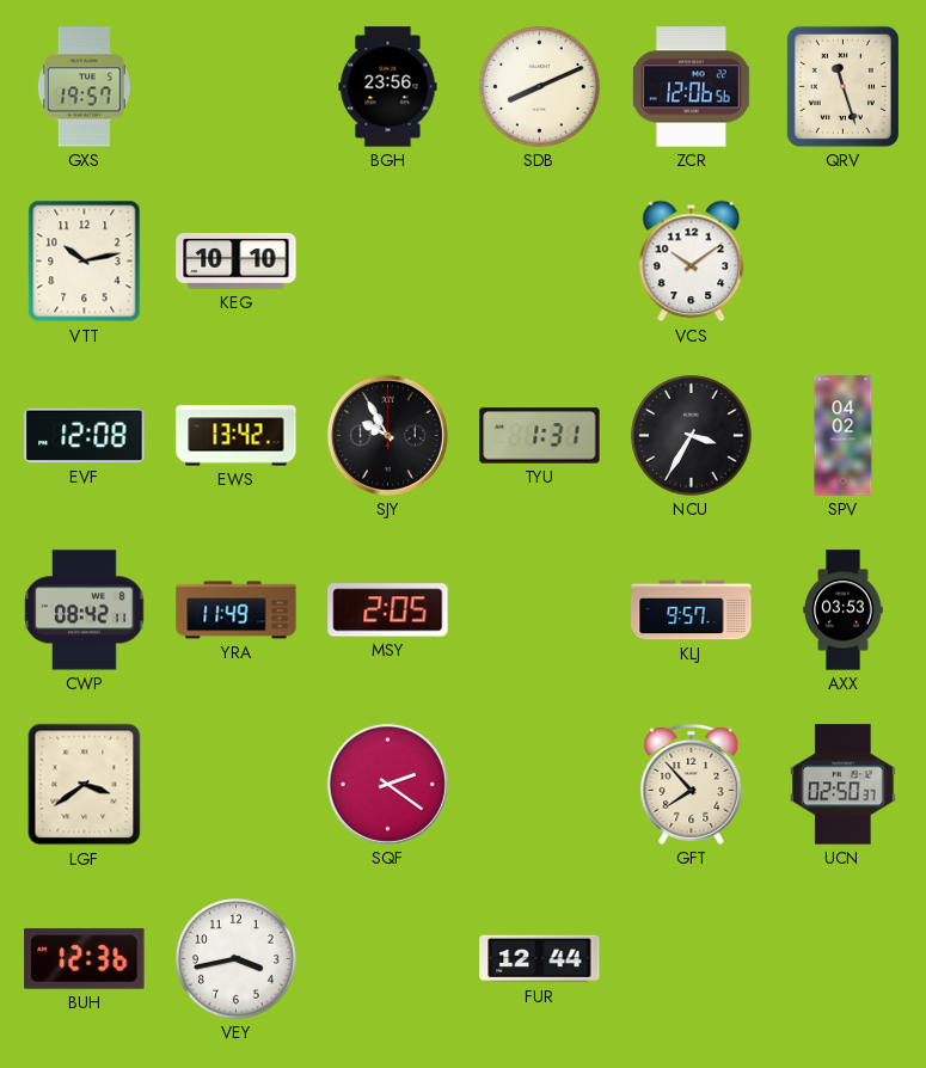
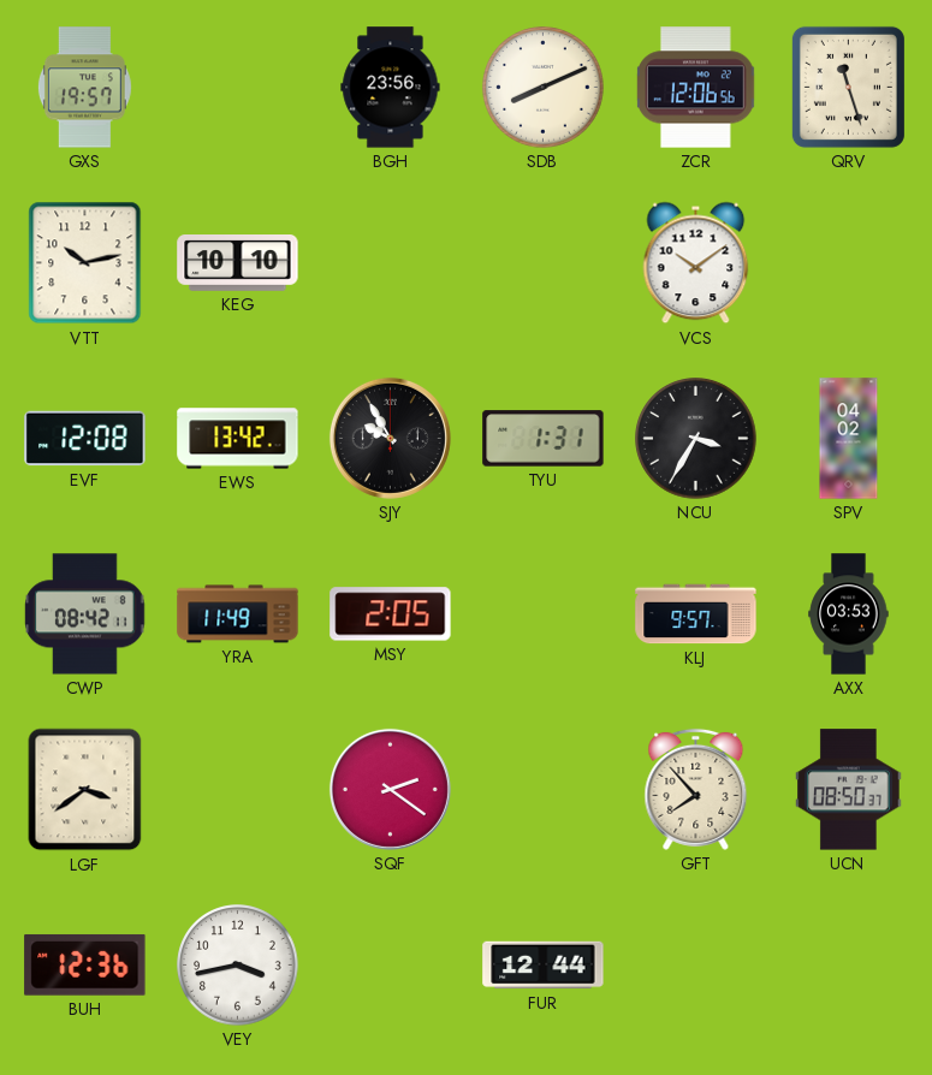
UCN: 02:50 -> 08:50 (849, 790)
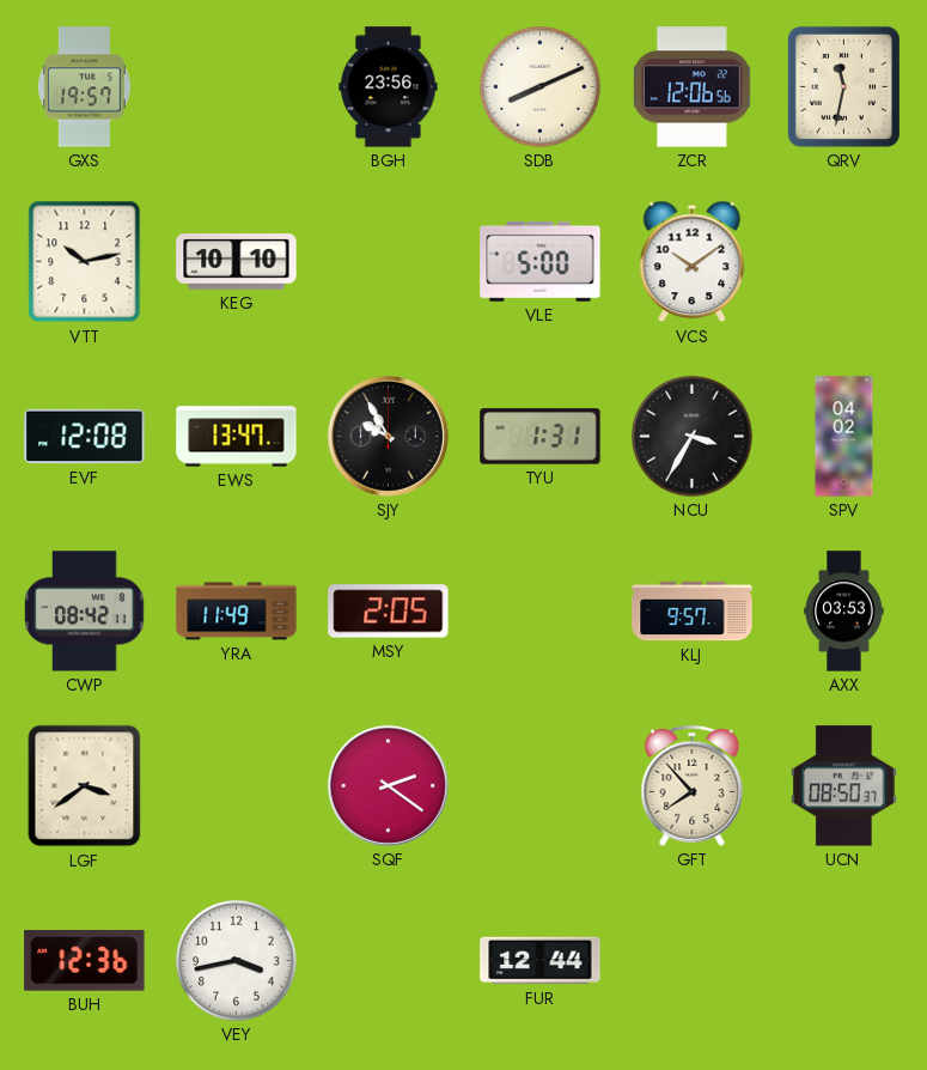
QRV: 11:27 -> 11:32 (843, 86)
VLE: none -> 5:00 (541, 261)
EWS: 13:42 -> 13:47 (237, 437)
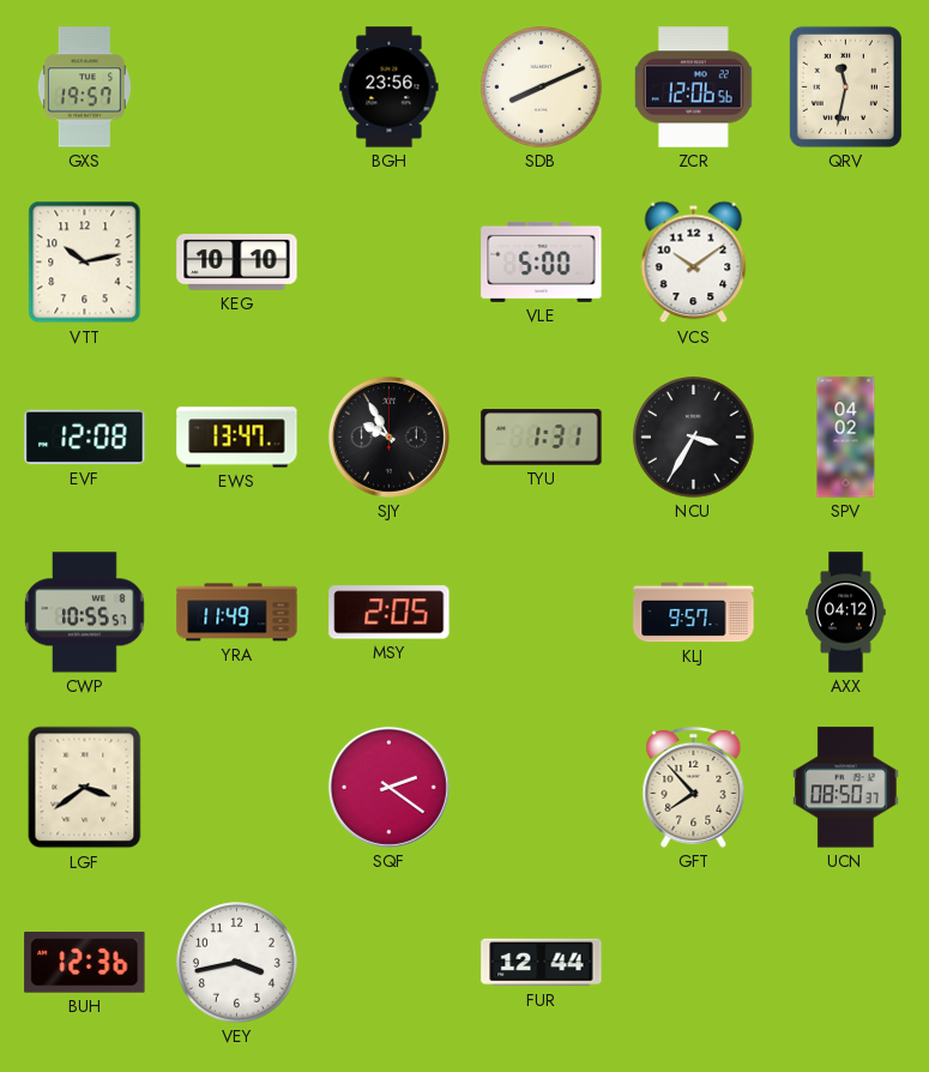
CWP: 08:42 -> 10:55 (85, 613)
AXX: 03:53 -> 04:12 (846, 613)
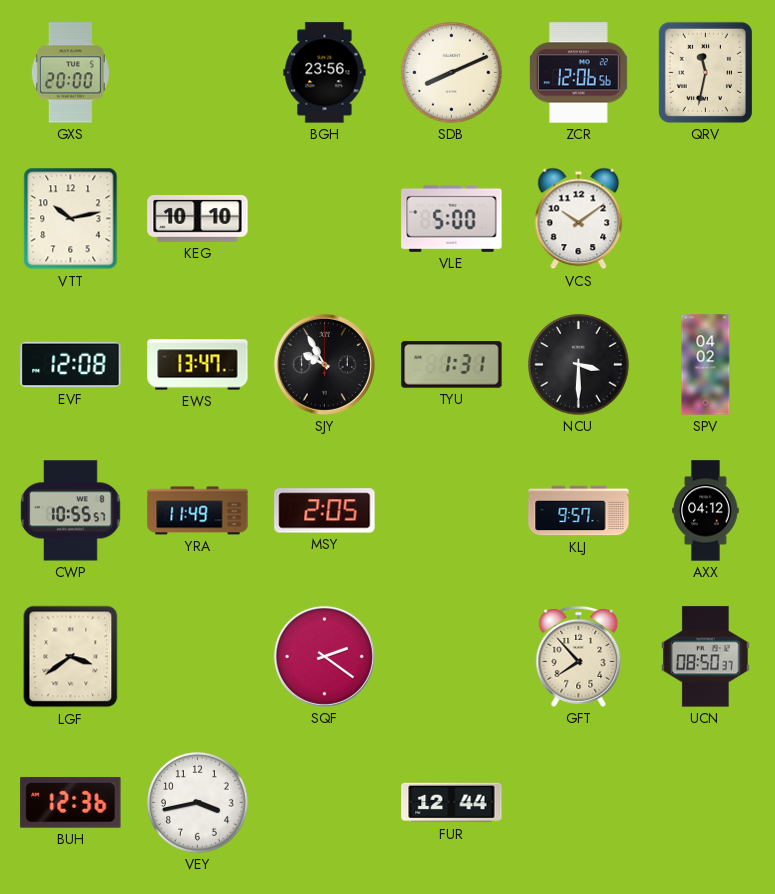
GXS: 19:57 -> 20:00 (70, 73)
NCU: 3:35 -> 3:30 (579, 365)
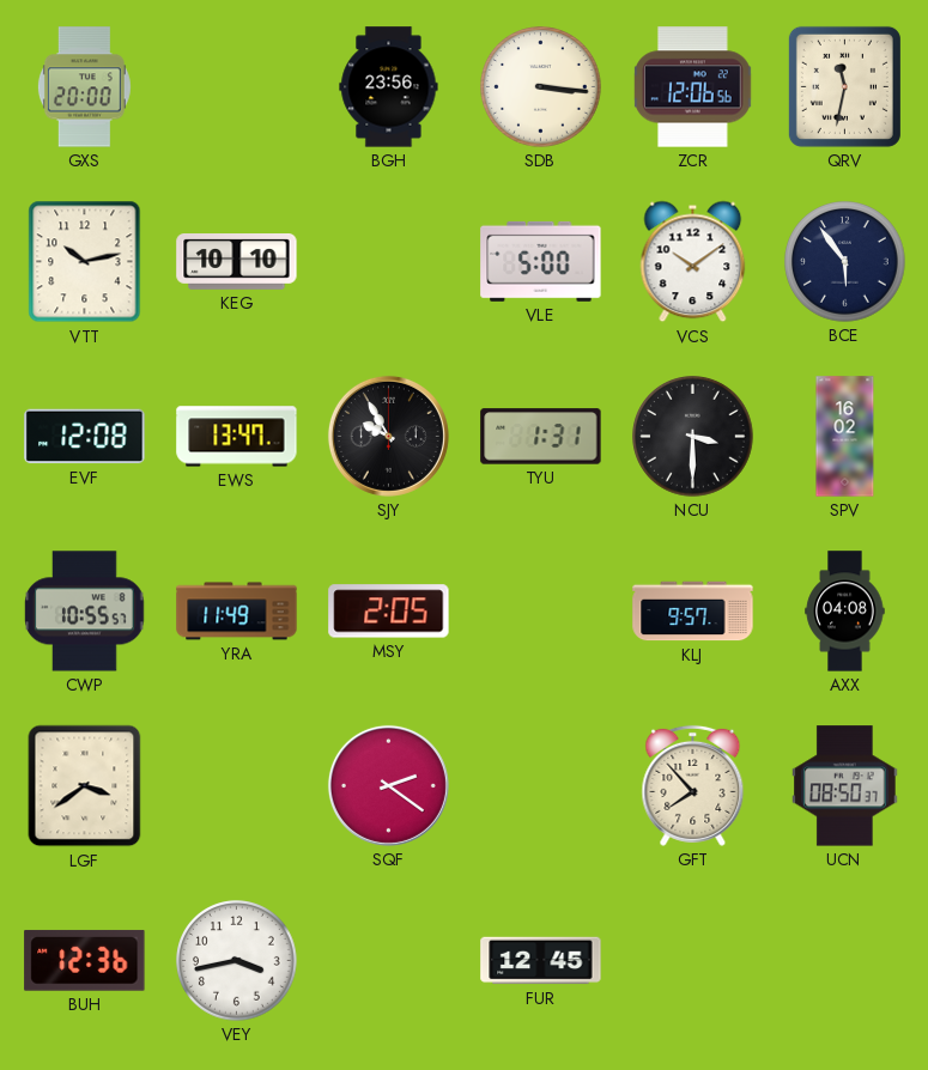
SDB: 8:11 -> 3:16 (541, 87)
BCE: none -> 5:54 (845, 262)
SPV: 04:02 -> 16:02 (845, 437)
AXX: 04:12 -> 04:08 (845, 612)
FUR: 12:44 -> 12:45 (541, 961)
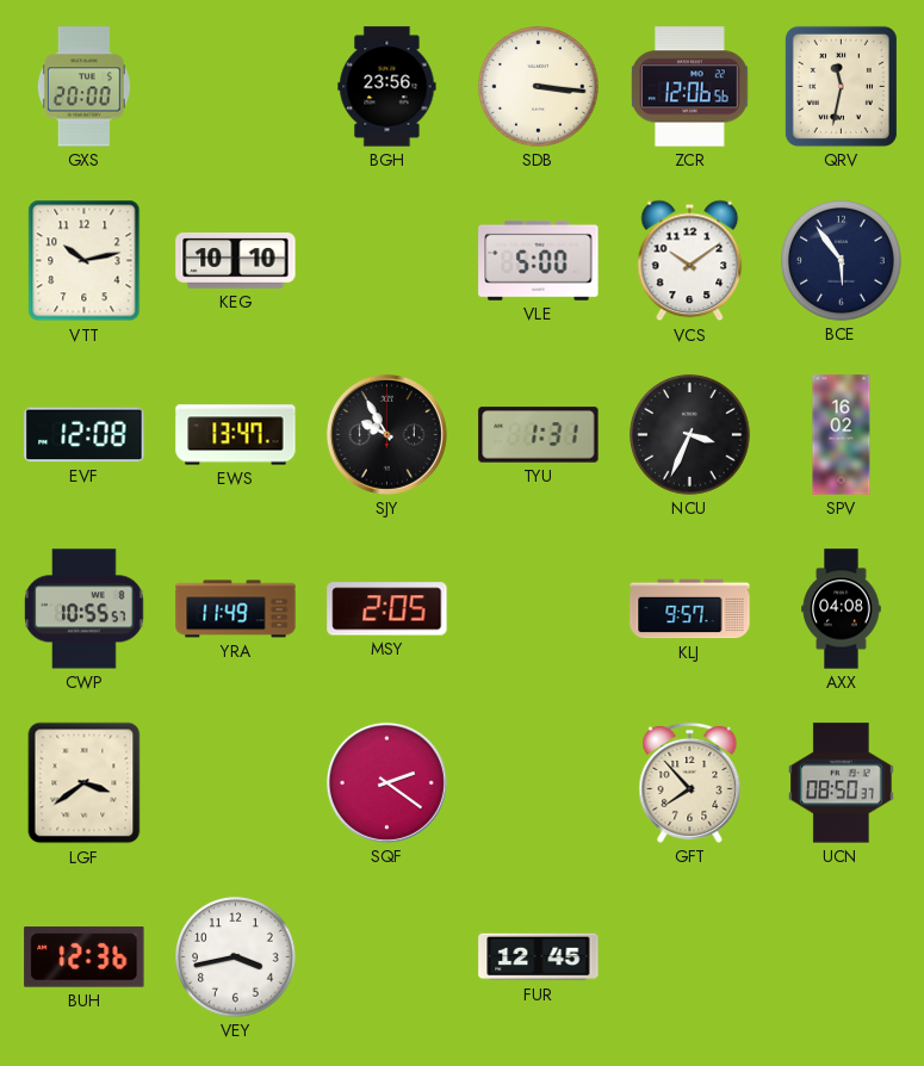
NCU: 3:30 -> 3:34 (690, 435)
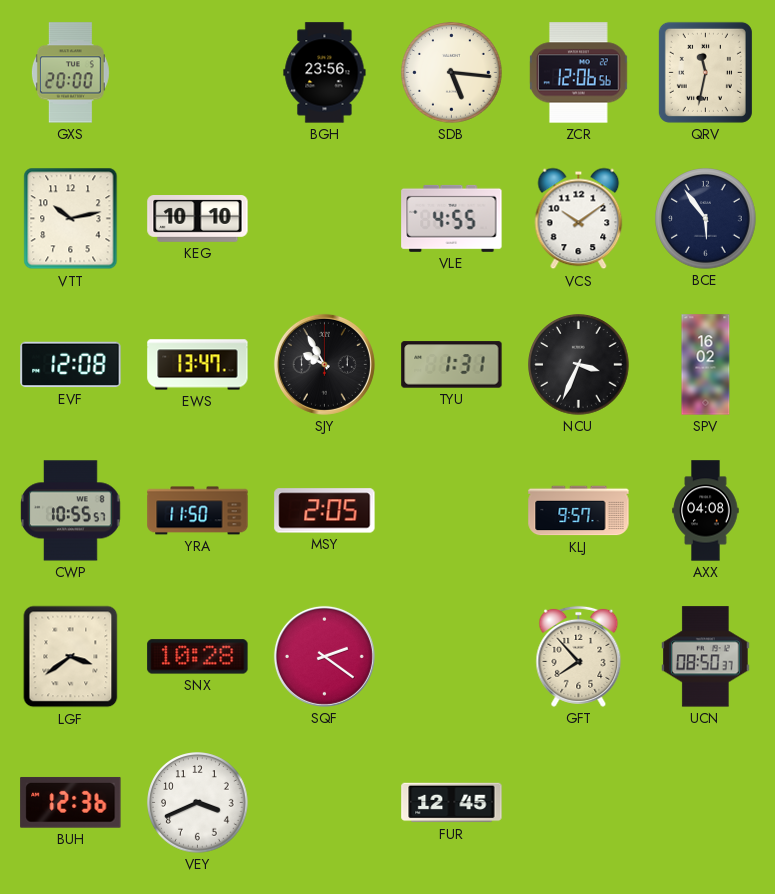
SDB: 3:16 -> 5:16 (452, 73)
VLE: 5:00 -> 4:55 (452, 218)
YRA: 11:49 -> 11:50 (198, 511)
SNX: none -> 10:28 (198, 657)
VEY: 3:43 -> 3:41 (198, 803)
